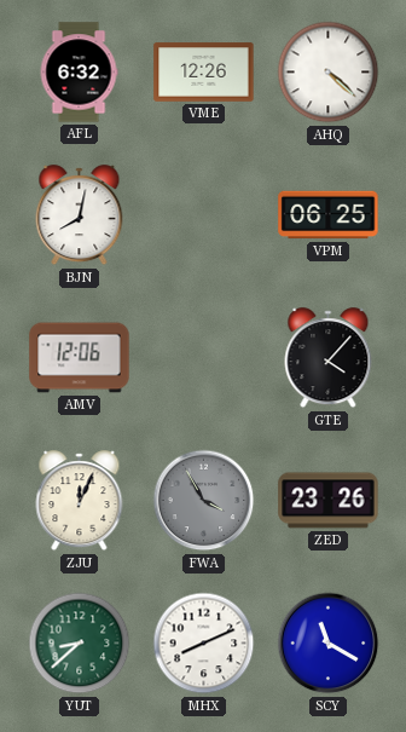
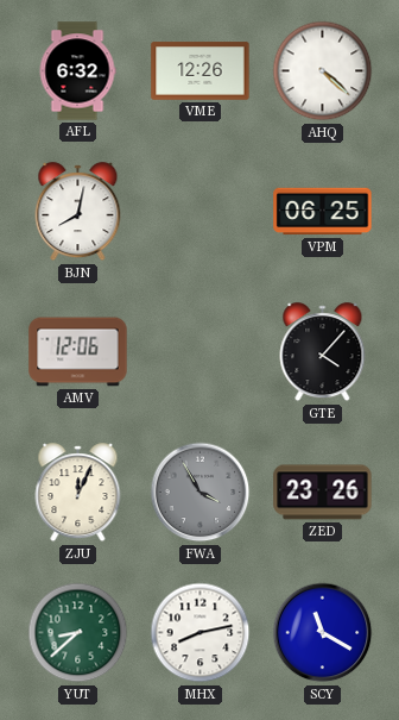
MHX: 8:11 -> 8:13 (201, 633)
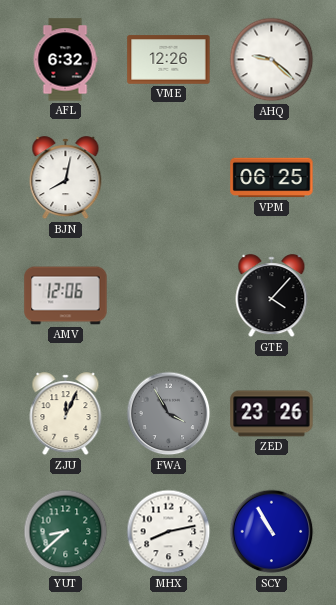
AHQ: 4:22 -> 9:22 (272, 60)
SCY: 11:20 -> 10:55 (272, 532)
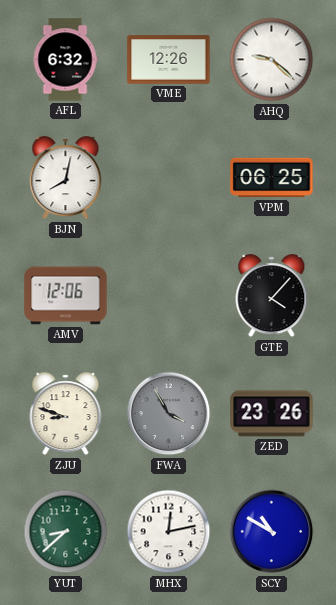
ZJU: 12:04 -> 8:48 (66, 414)
MHX: 8:13 -> 12:13 (169, 532)
SCY: 10:55 -> 10:50 (272, 532)
